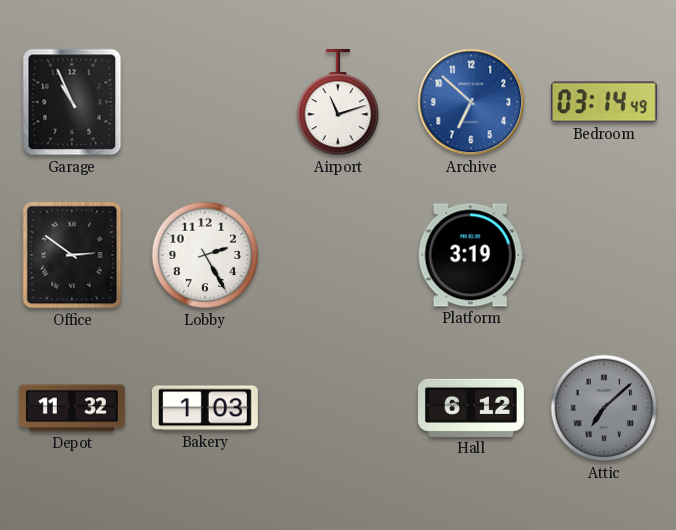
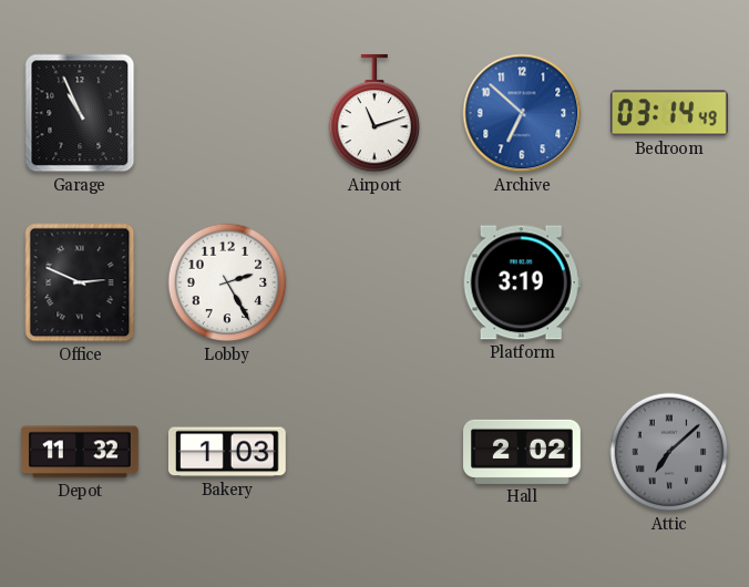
Office: 2:51 -> 2:49 (80, 282)
Hall: 6:12 -> 2:02 (523, 452)
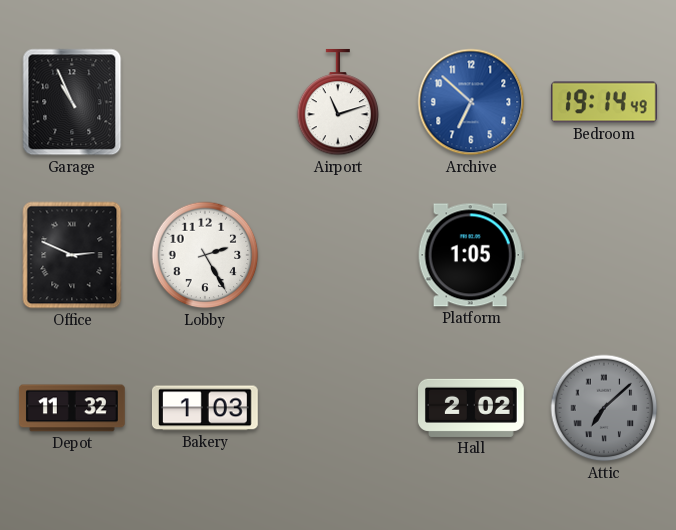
Bedroom: 03:14 -> 19:14 (604, 102)
Platform: 3:19 -> 1:05 (471, 255)
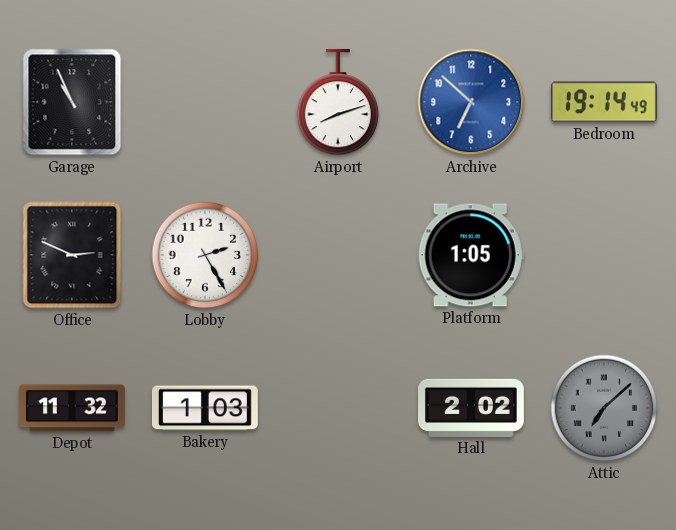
Airport: 11:12 -> 8:12 (338, 102)
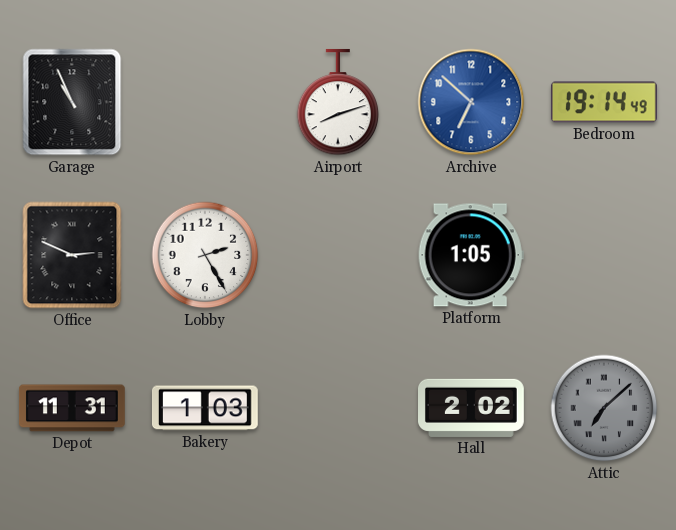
Depot: 11:32 -> 11:31 (72, 408)
